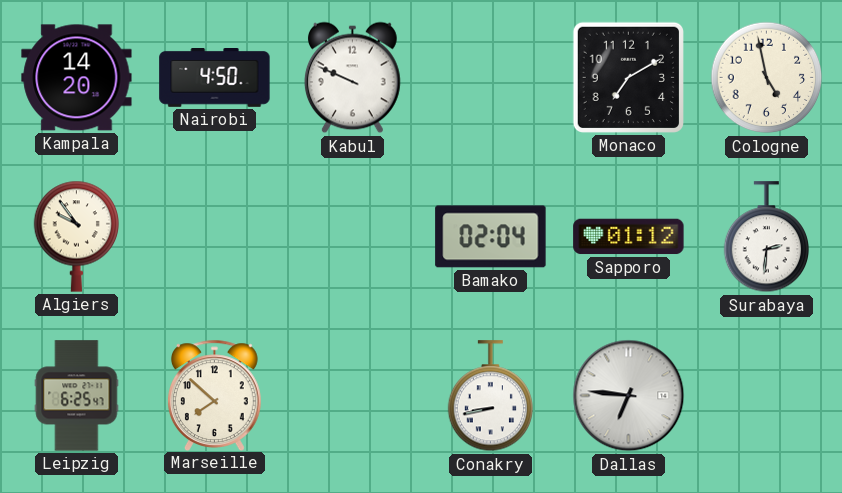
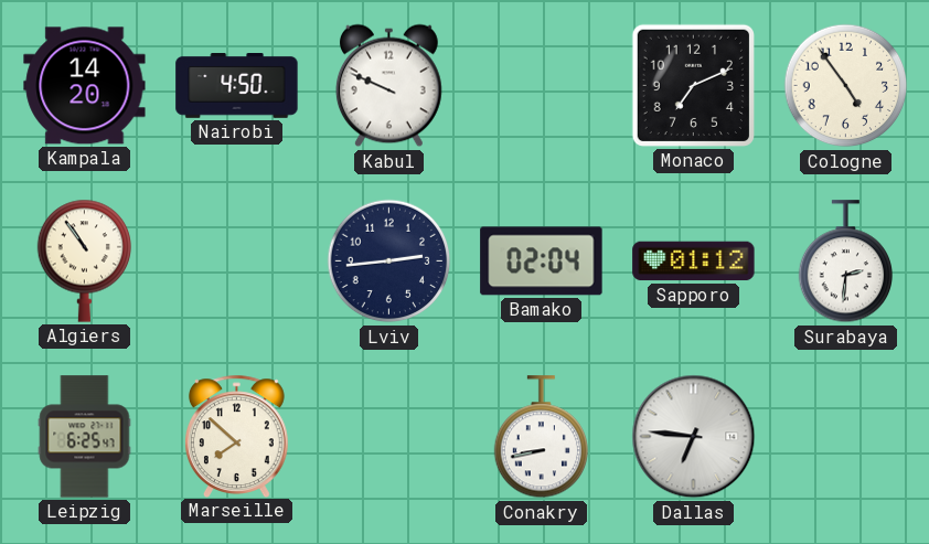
Monaco: 7:10 -> 7:11 (693, 85)
Cologne: 4:58 -> 4:54 (846, 86)
Algiers: 9:54 -> 10:54 (84, 260)
Lviv: none -> 2:44 (389, 262)
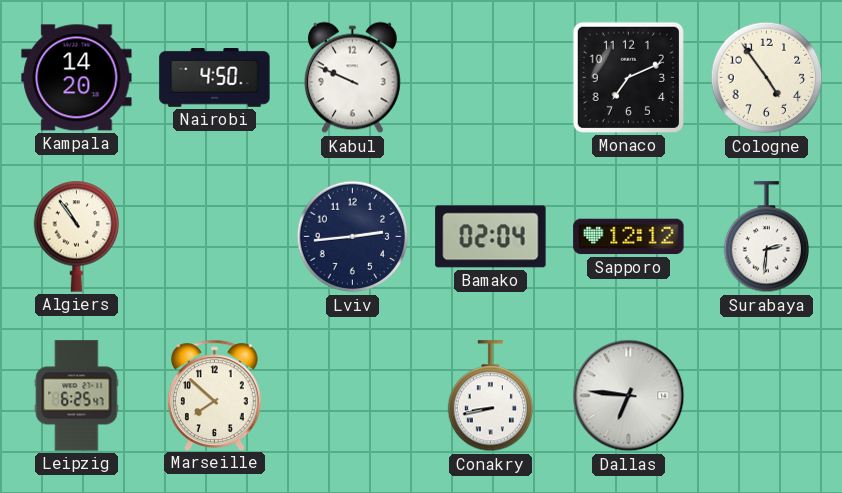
Sapporo: 01:12 -> 12:12 (629, 237)
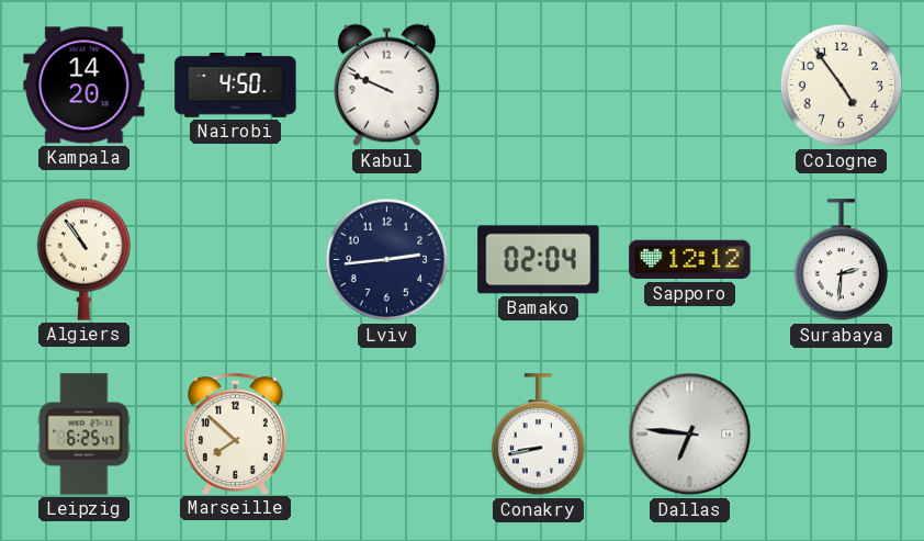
Monaco: 7:11 -> none (628, 77)
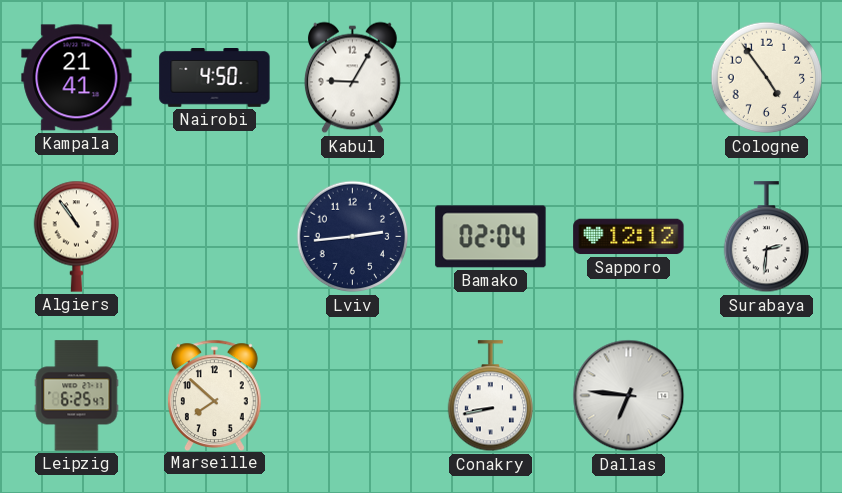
Kampala: 14:20 -> 21:41 (77, 78)
Kabul: 9:49 -> 9:05 (352, 78)
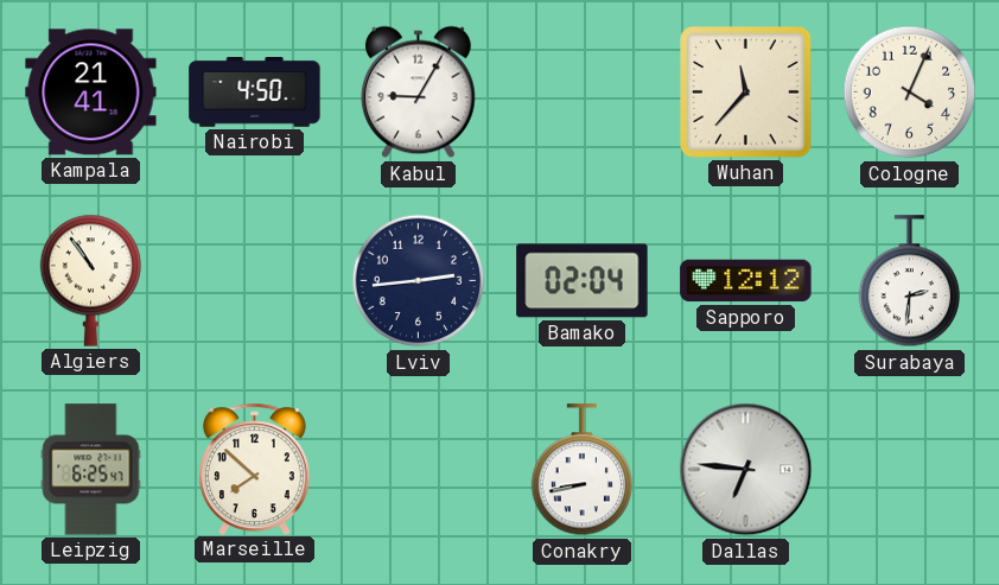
Wuhan: none -> 11:37 (746, 93)
Cologne: 4:54 -> 4:04 (910, 93)
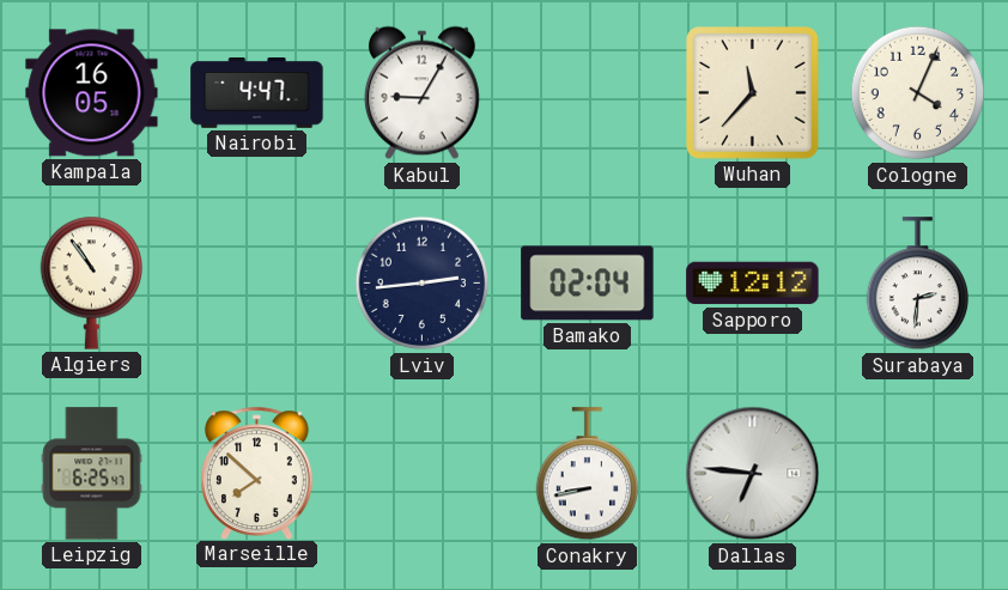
Kampala: 21:41 -> 16:05 (92, 93)
Nairobi: 4:50 -> 4:47 (257, 93)
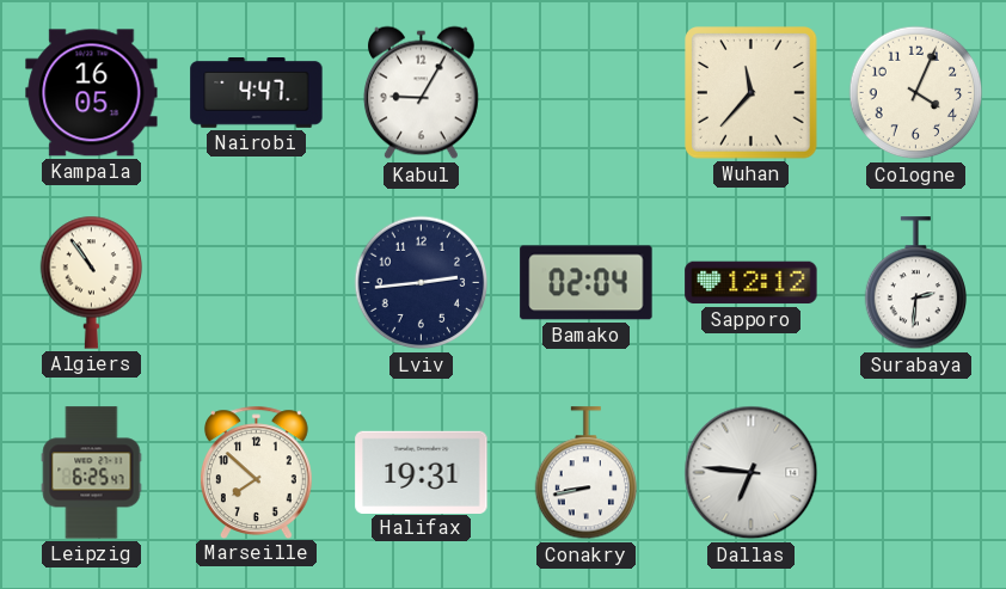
Halifax: none -> 19:31 (422, 472)
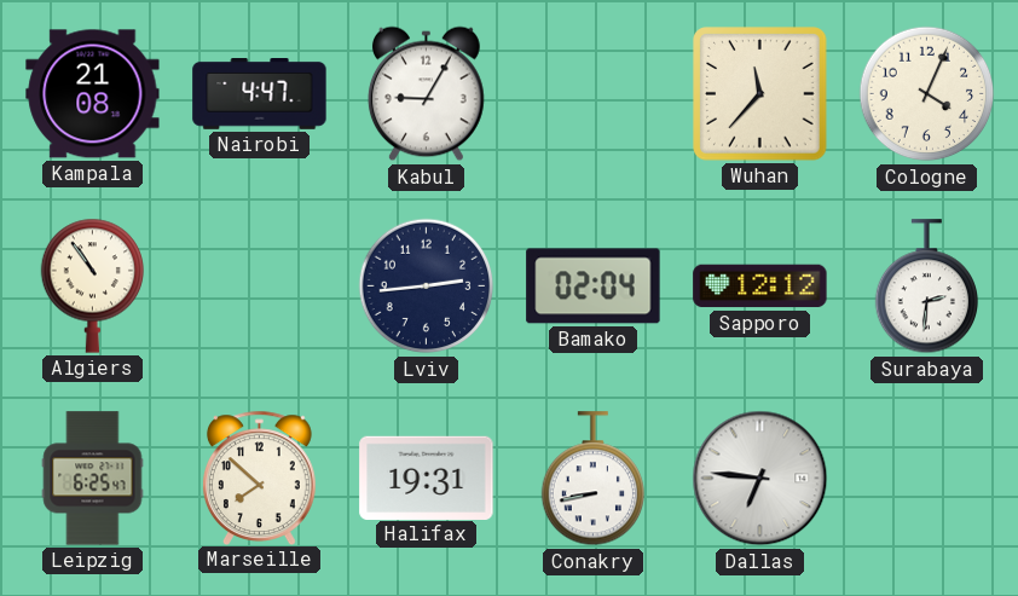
Kampala: 16:05 -> 21:08 (93, 94)
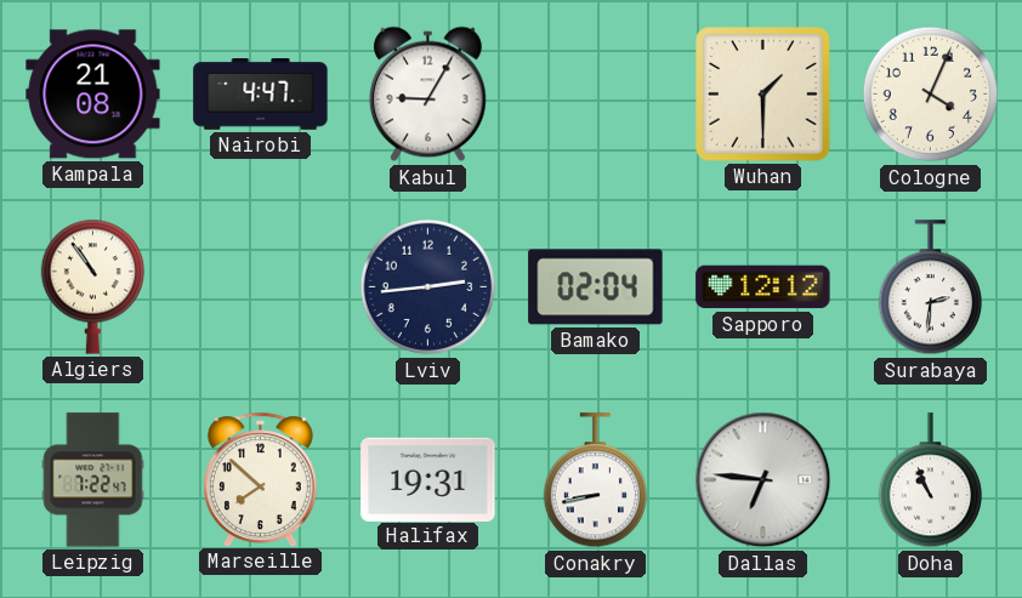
Wuhan: 11:37 -> 1:30 (763, 95)
Leipzig: 6:25 -> 7:22 (93, 480)
Doha: none -> 10:56 (930, 480)
